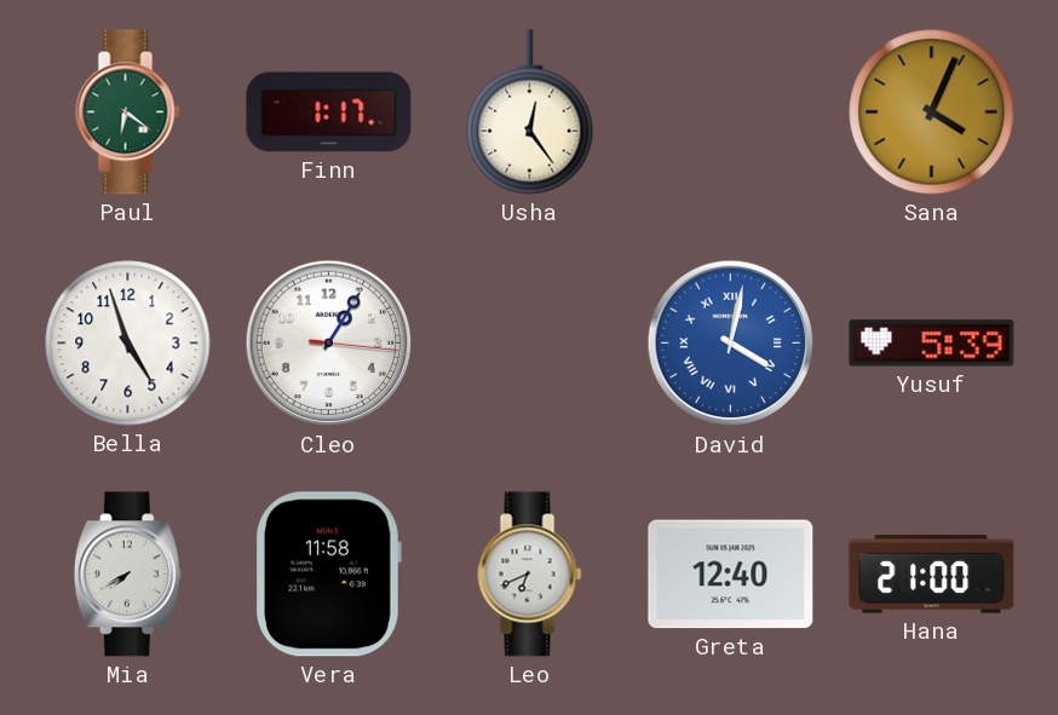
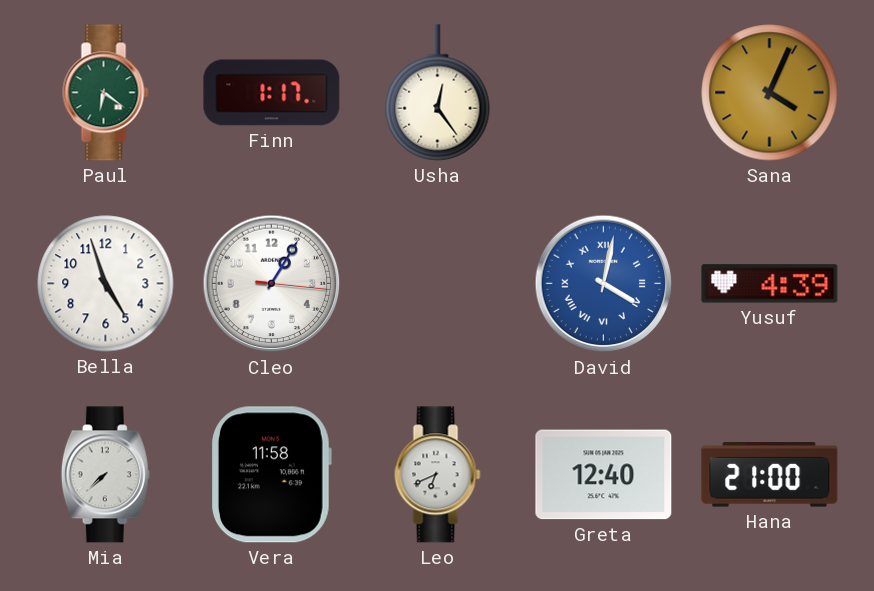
Yusuf: 5:39 -> 4:39 (770, 284)
Mia: 7:40 -> 7:38 (105, 475)
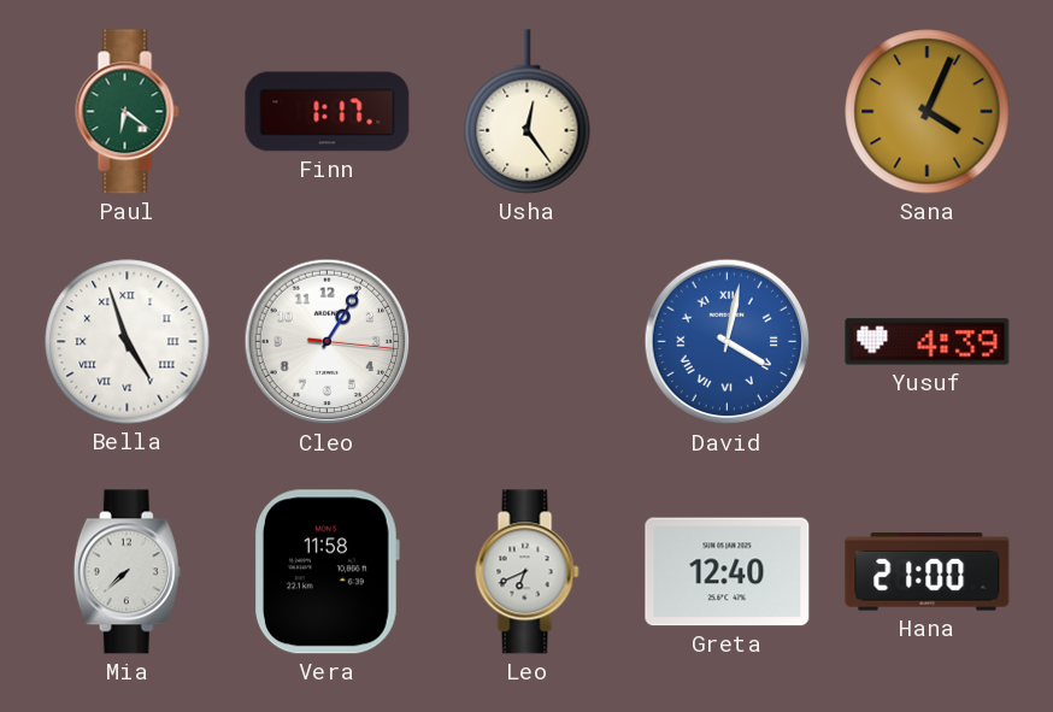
Bella numerals: Arabic -> Roman (128, 342)
